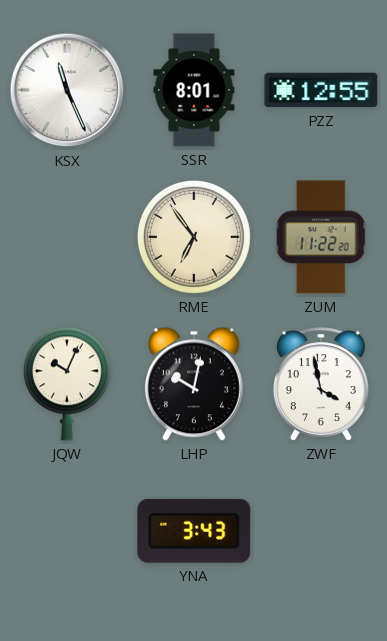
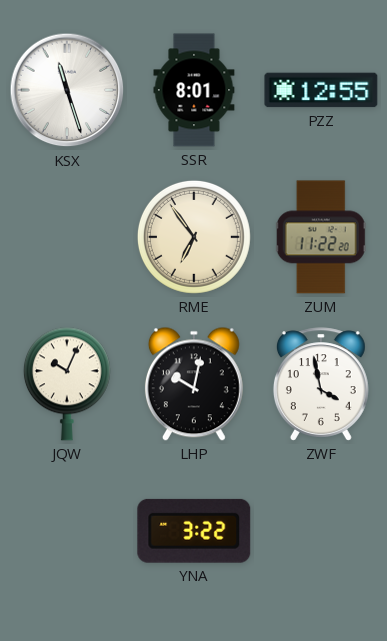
KSX: 11:26 -> 11:27 (67, 90)
YNA: 3:43 -> 3:22 (194, 531)
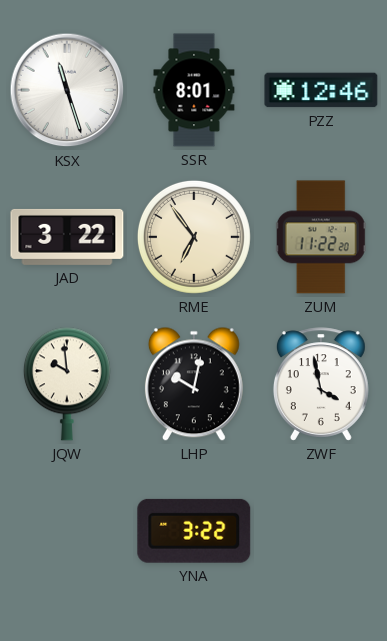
PZZ: 12:55 -> 12:46 (321, 90)
JAD: none -> 3:22 (67, 237)
JQW: 10:04 -> 9:59 (67, 384)
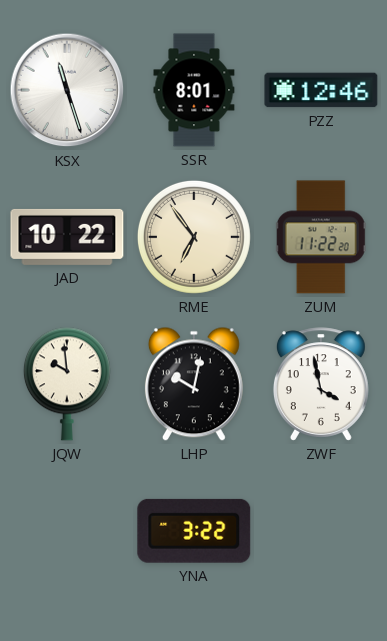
JAD: 3:22 -> 10:22 (67, 237)
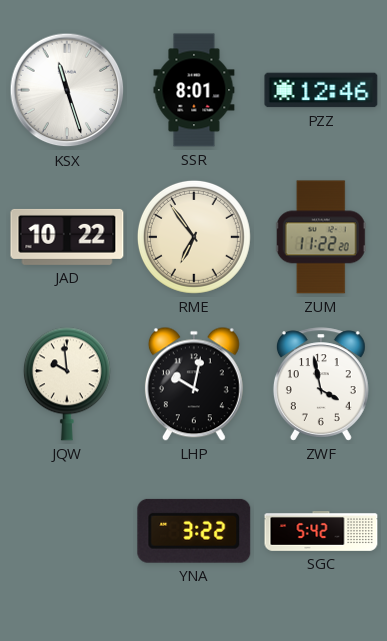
SGC: none -> 5:42 (321, 532)
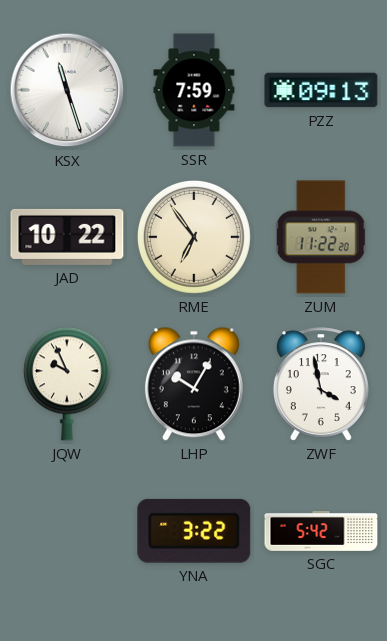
SSR: 8:01 -> 7:59 (194, 90)
PZZ: 12:46 -> 09:13 (321, 90)
JQW: 9:59 -> 9:56 (67, 384)
LHP: 10:02 -> 10:05 (194, 384)
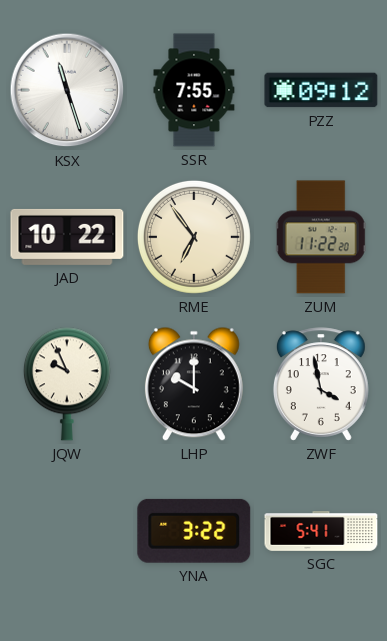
SSR: 7:59 -> 7:55 (194, 90)
PZZ: 09:13 -> 09:12 (321, 90)
LHP: 10:05 -> 10:00 (194, 384)
SGC: 5:42 -> 5:41 (321, 532)
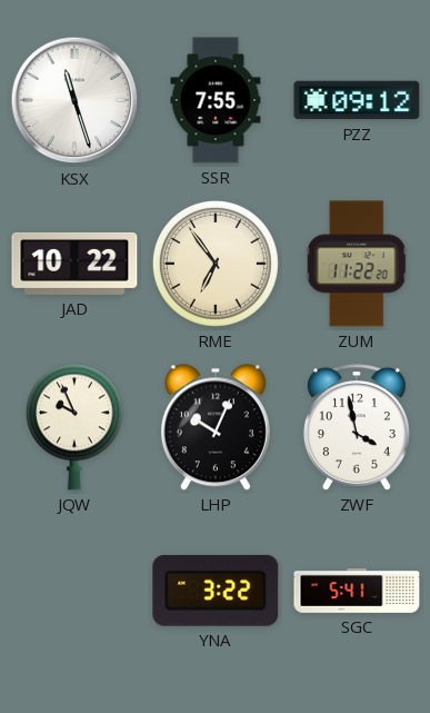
LHP: 10:00 -> 10:04 (216, 427)
